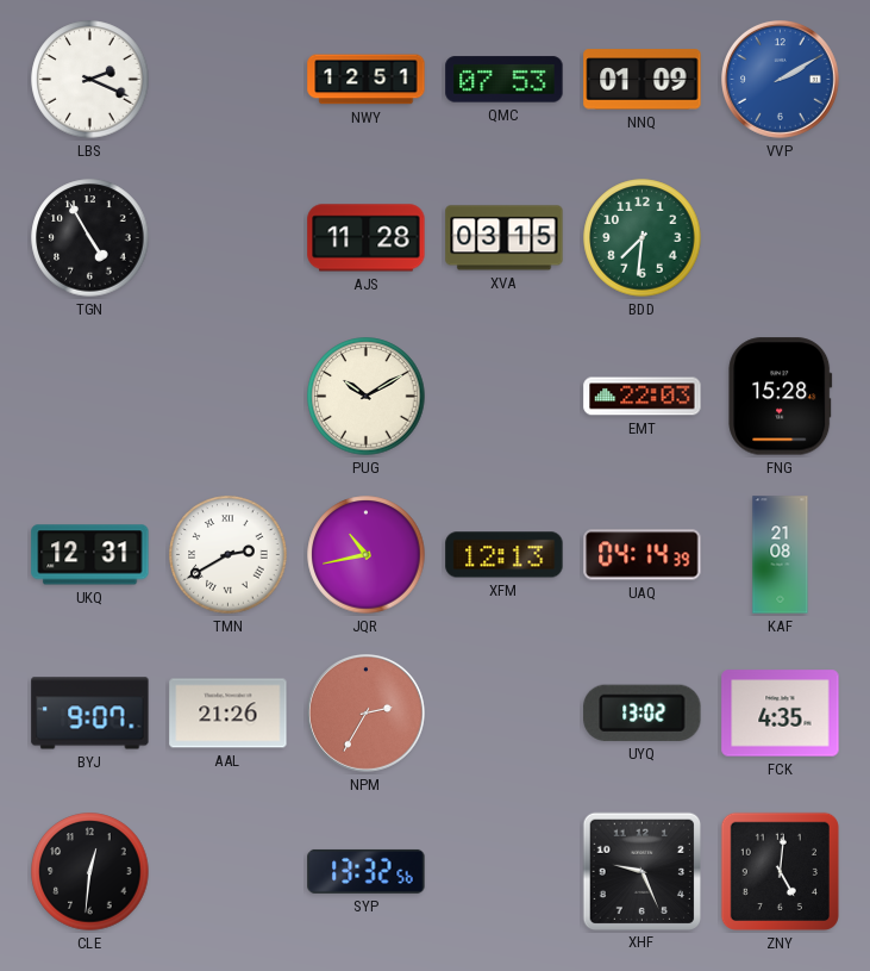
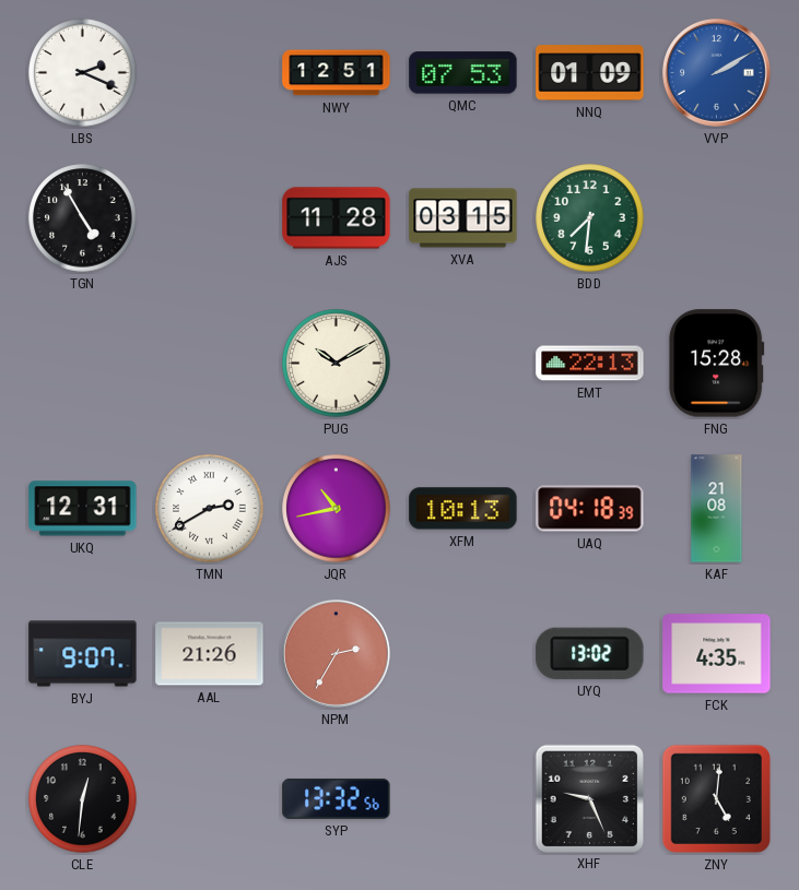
EMT: 22:03 -> 22:13 (590, 364)
XFM: 12:13 -> 10:13 (463, 509)
UAQ: 04:14 -> 04:18 (590, 509)
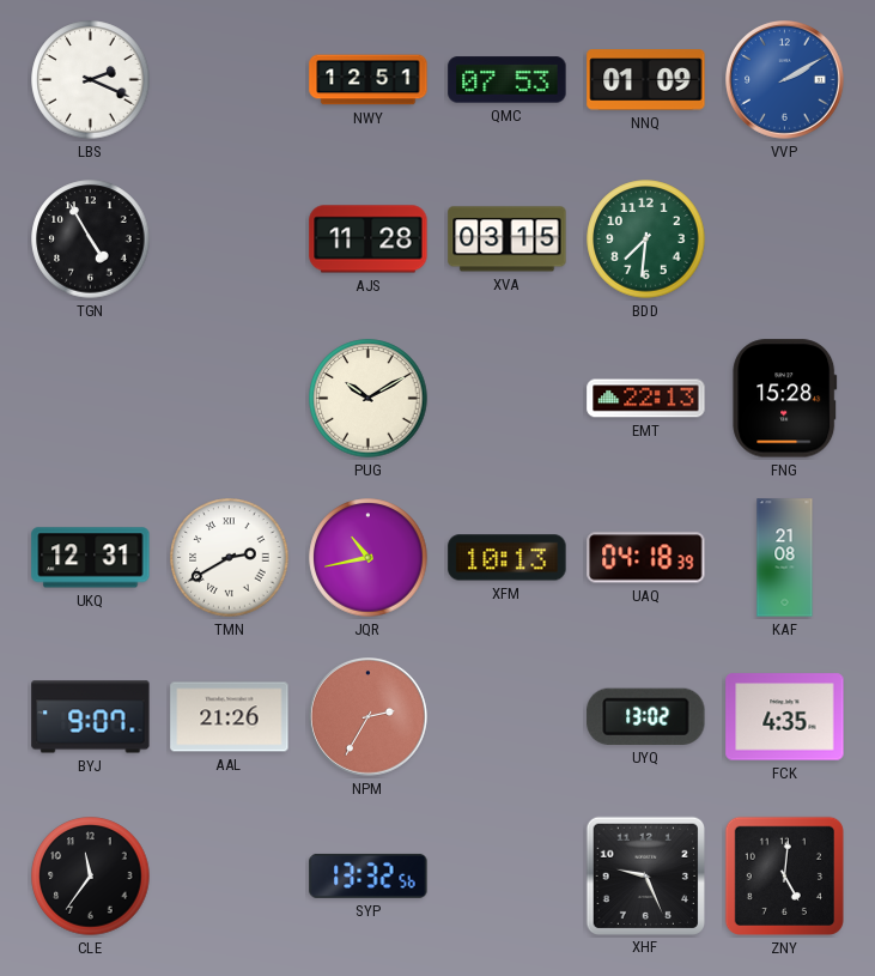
CLE: 12:31 -> 11:36 (91, 877)
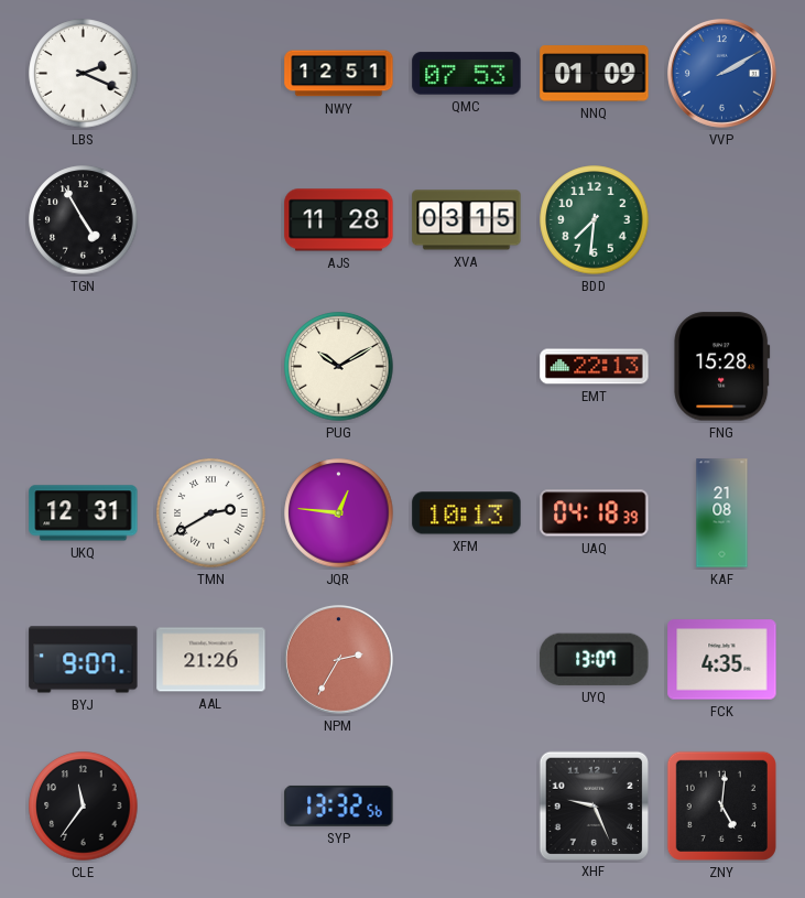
JQR: 10:43 -> 12:46 (339, 513)
UYQ: 13:02 -> 13:07 (595, 659)
